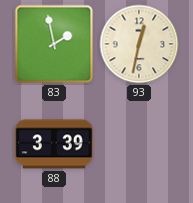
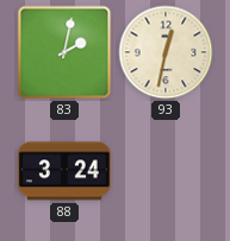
83: 1:58 -> 2:02 (64, 52)
88: 3:39 -> 3:24 (64, 171)
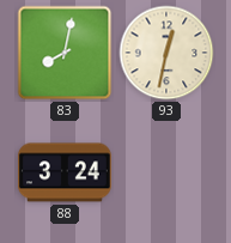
83: 2:02 -> 8:02 (65, 53)
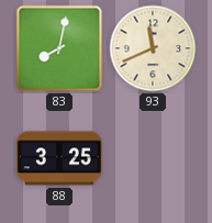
93: 12:32 -> 11:41 (153, 48)
88: 3:24 -> 3:25 (59, 158)
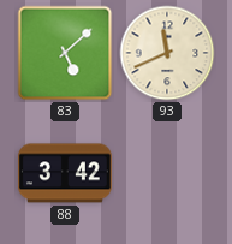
83: 8:02 -> 5:08 (65, 53)
88: 3:25 -> 3:42 (65, 173)
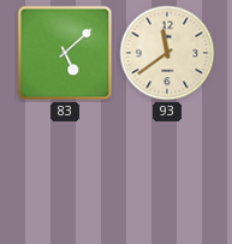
93: 11:41 -> 11:39 (167, 53)
88: 3:42 -> none (65, 173)
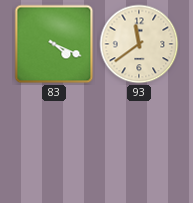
83: 5:08 -> 4:19 (54, 44)
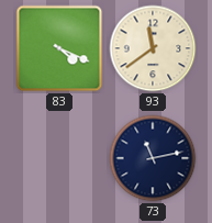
73: none -> 11:13 (153, 158)
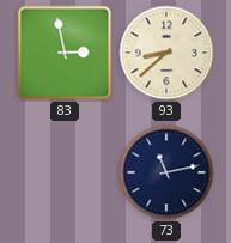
83: 4:19 -> 2:58 (65, 53)
93: 11:39 -> 8:38 (166, 53)
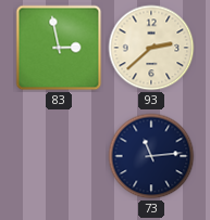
93: 8:38 -> 2:38 (151, 48)
73: 11:13 -> 11:14 (151, 156)
